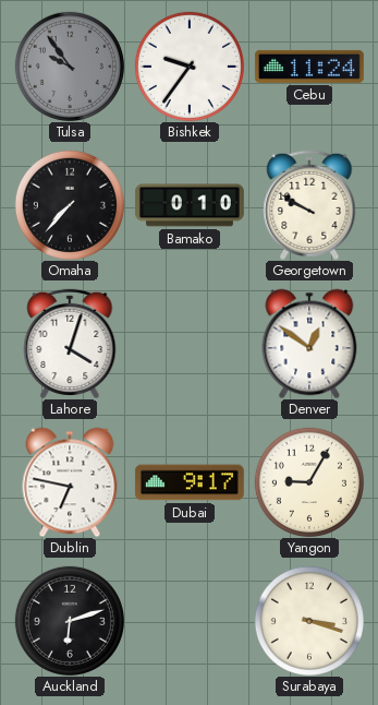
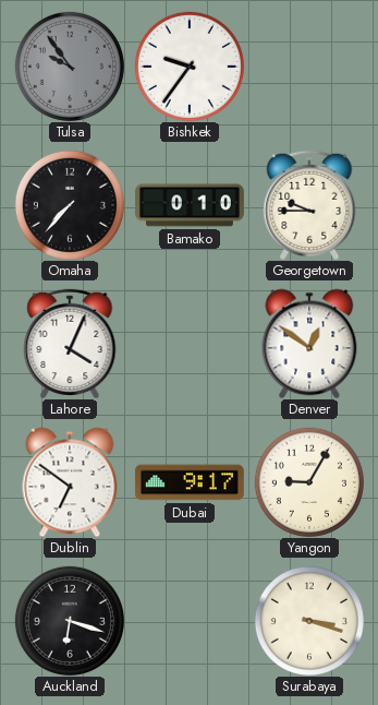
Cebu: 11:24 -> none (309, 67)
Georgetown: 9:50 -> 9:45 (309, 205)
Lahore: 4:03 -> 4:04 (70, 344)
Dublin: 6:47 -> 6:51 (70, 482)
Auckland: 6:12 -> 6:18 (70, 621)
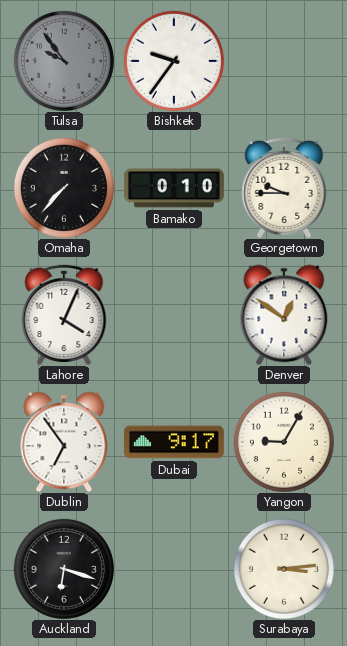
Dublin: 6:51 -> 6:54 (64, 442)
Surabaya: 3:18 -> 3:14 (284, 569)
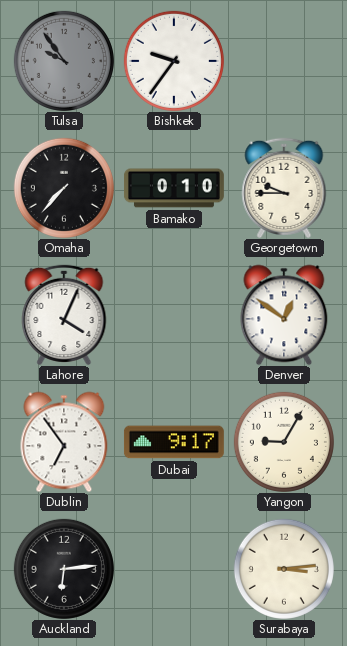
Auckland: 6:18 -> 6:14 (64, 569)
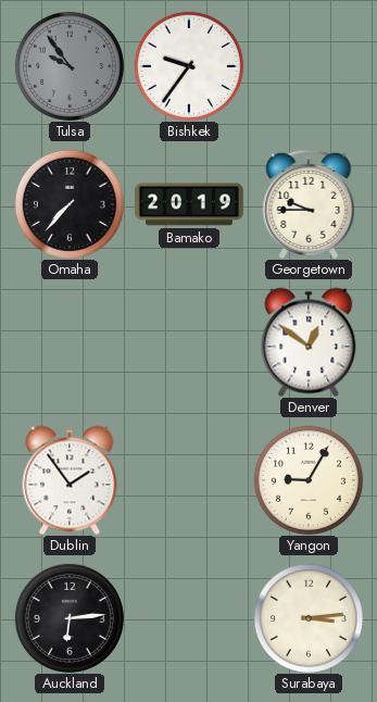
Bamako: 0:10 -> 20:19 (190, 204)
Lahore: 4:04 -> none (64, 315)
Dublin: 6:54 -> 1:54 (70, 480)
Dubai: 9:17 -> none (174, 442)
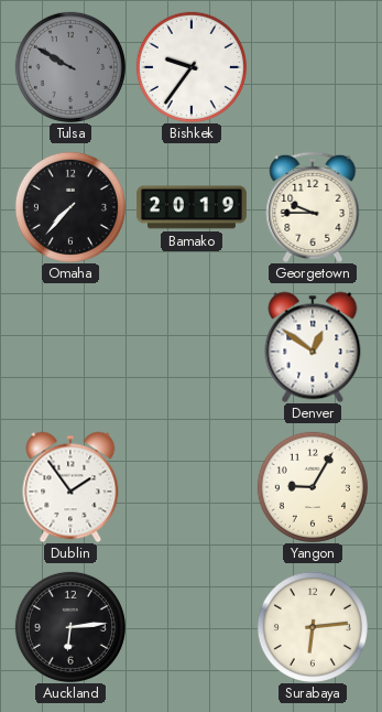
Tulsa: 9:54 -> 9:50 (70, 67)
Surabaya: 3:14 -> 6:14 (313, 627)
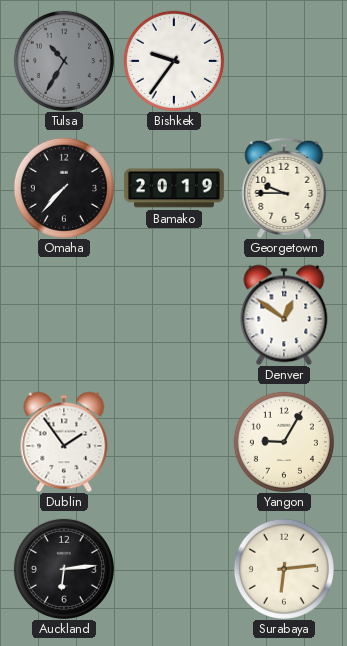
Tulsa: 9:50 -> 10:35 (64, 61)
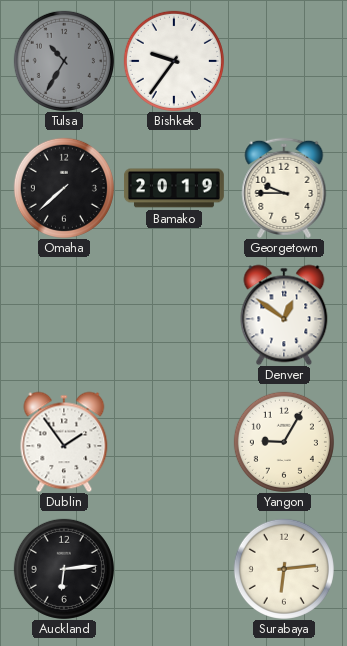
Omaha: 7:37 -> 7:38 (64, 188)
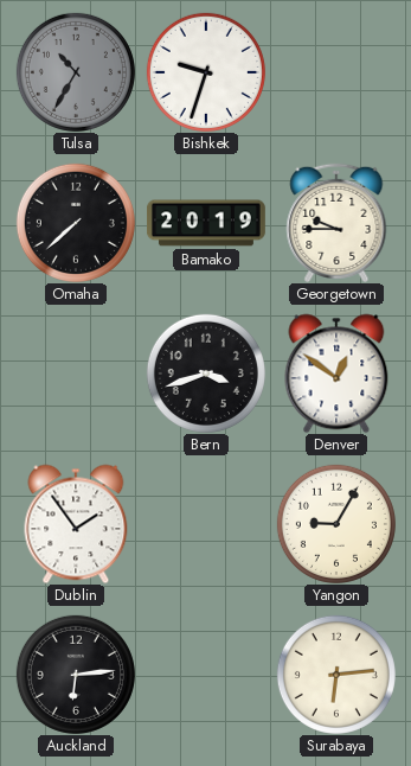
Bishkek: 9:36 -> 9:33 (206, 72)
Bern: none -> 3:42 (206, 374)
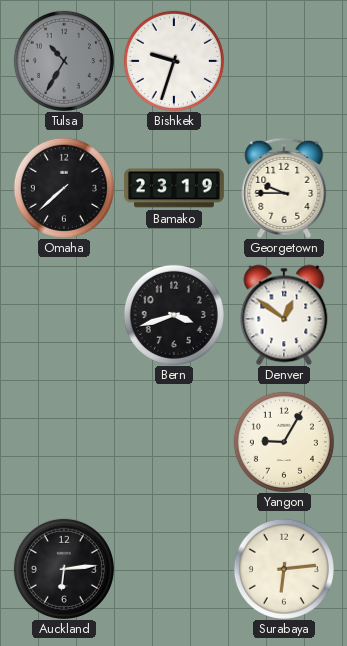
Bamako: 20:19 -> 23:19 (175, 188)
Dublin: 1:54 -> none (76, 524)
